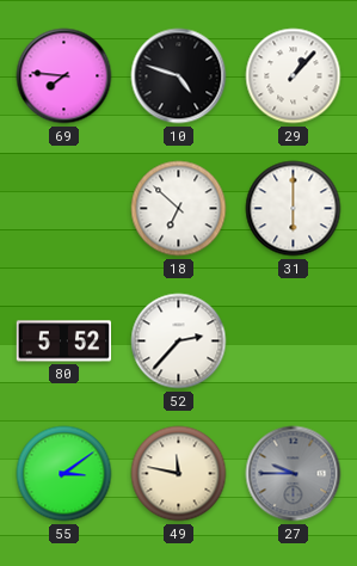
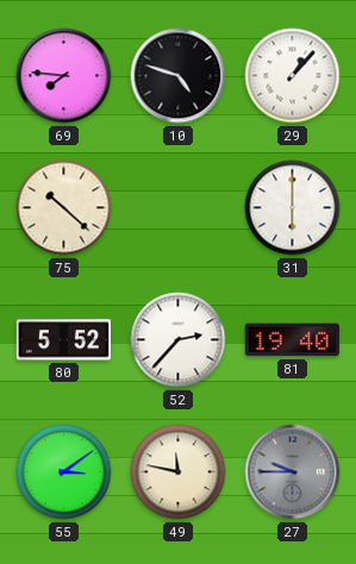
75: none -> 10:22 (64, 208)
18: 6:52 -> none (179, 209)
81: none -> 19:40 (292, 340)
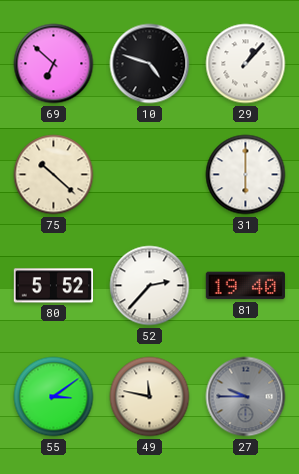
69: 7:46 -> 6:52 (54, 64)
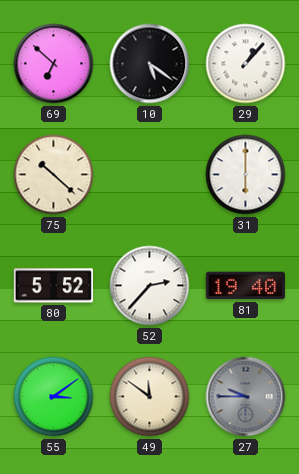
10: 4:48 -> 5:21 (150, 64)
49: 11:47 -> 11:51 (150, 397)
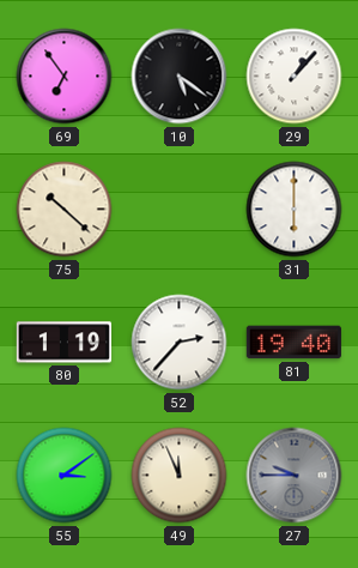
69: 6:52 -> 6:54 (65, 77)
80: 5:52 -> 1:19 (63, 343)
49: 11:51 -> 11:56 (180, 476)
